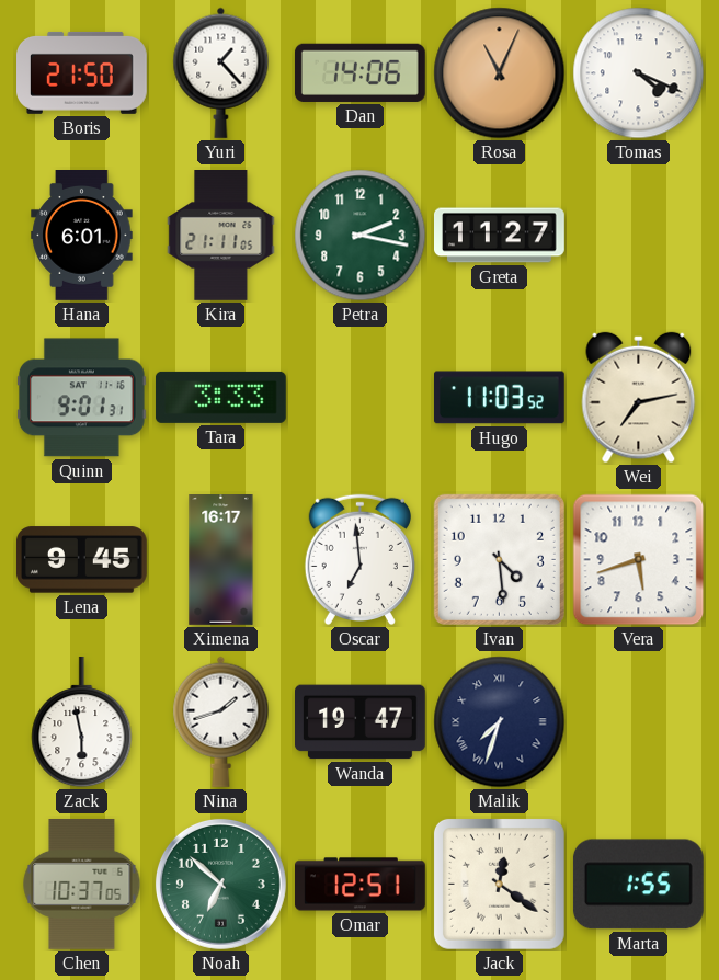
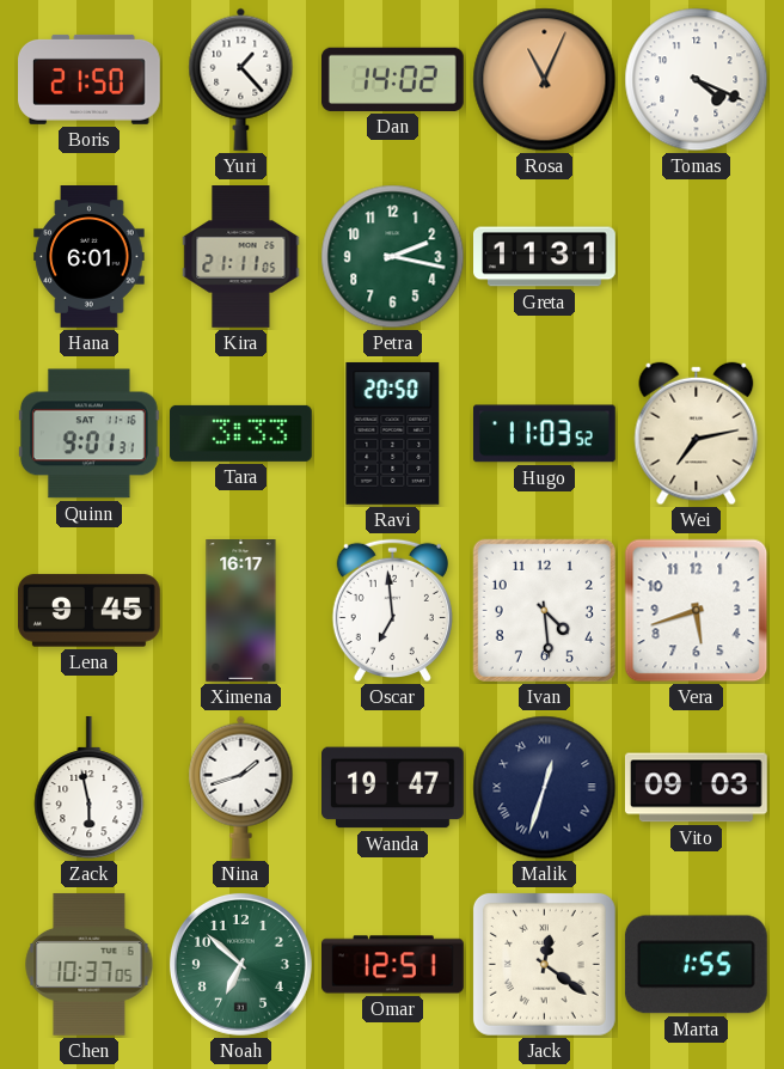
Dan: 14:06 -> 14:02 (392, 79)
Greta: 11:27 -> 11:31 (545, 257)
Ravi: none -> 20:50 (393, 433)
Malik: 7:33 -> 12:33 (545, 788)
Vito: none -> 09:03 (696, 788)
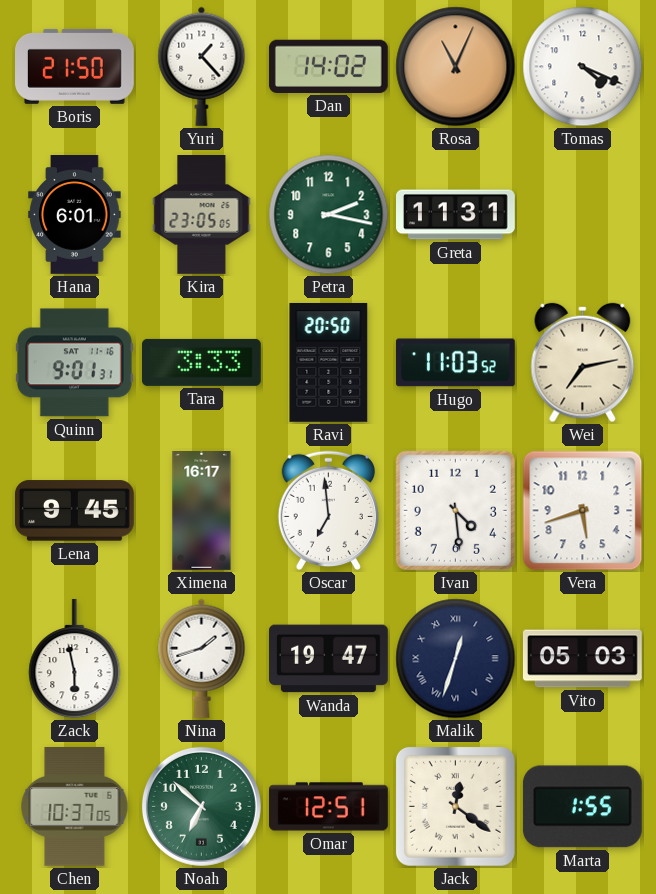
Kira: 21:11 -> 23:05 (202, 215)
Vito: 09:03 -> 05:03 (582, 659)
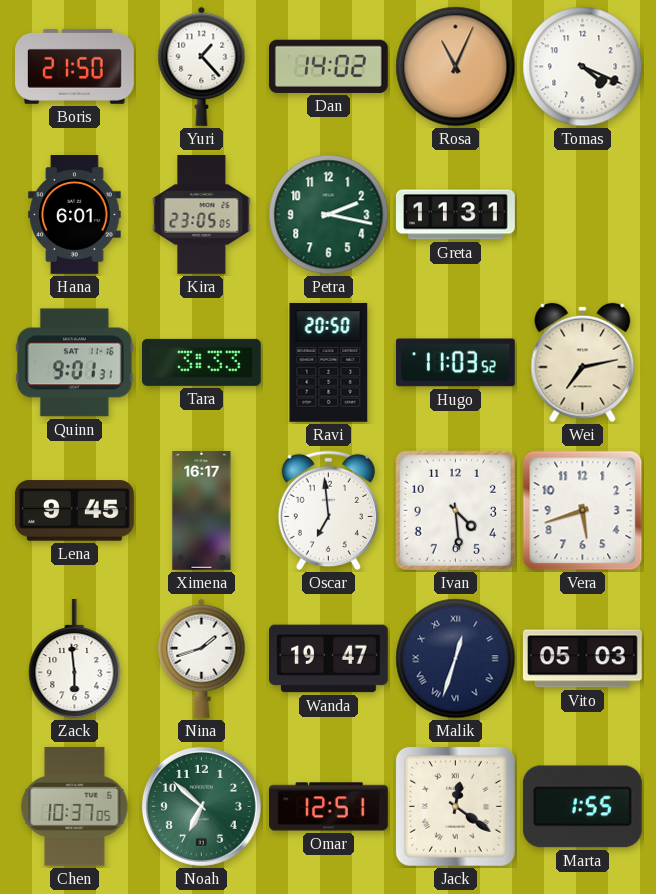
Zack: 5:58 -> 5:59 (75, 659)
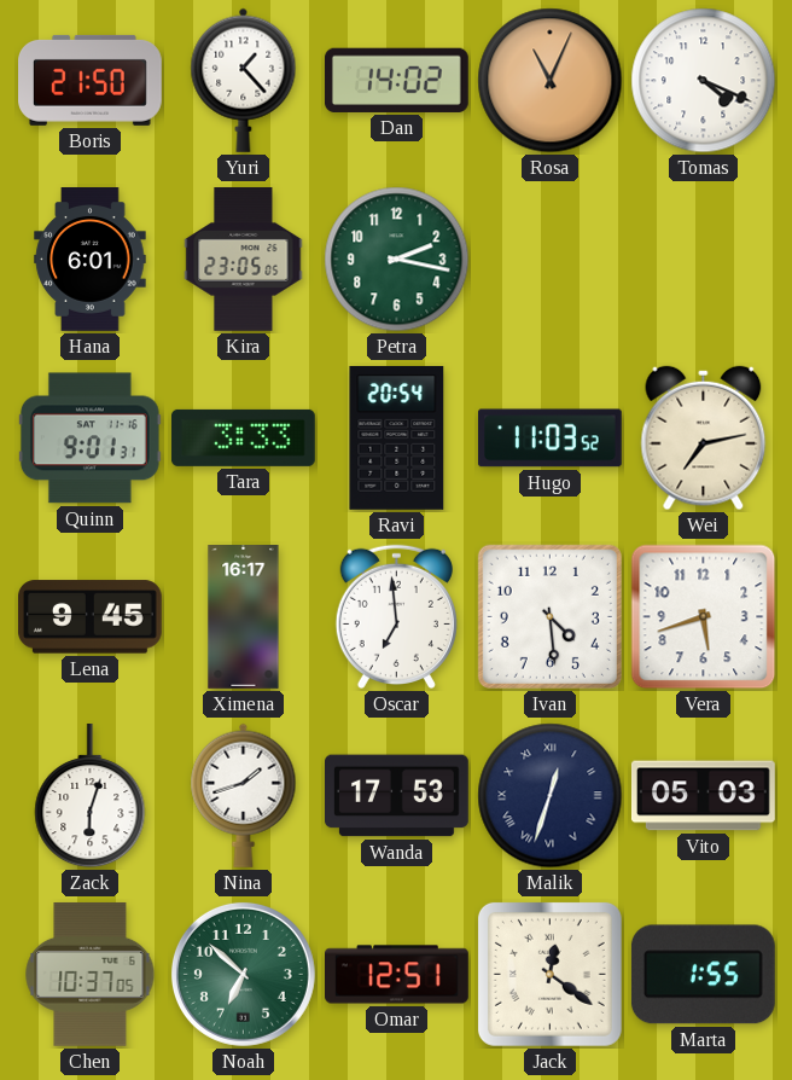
Greta: 11:31 -> none (456, 215)
Ravi: 20:50 -> 20:54 (397, 437)
Zack: 5:59 -> 6:03 (91, 796)
Wanda: 19:47 -> 17:53 (397, 796)
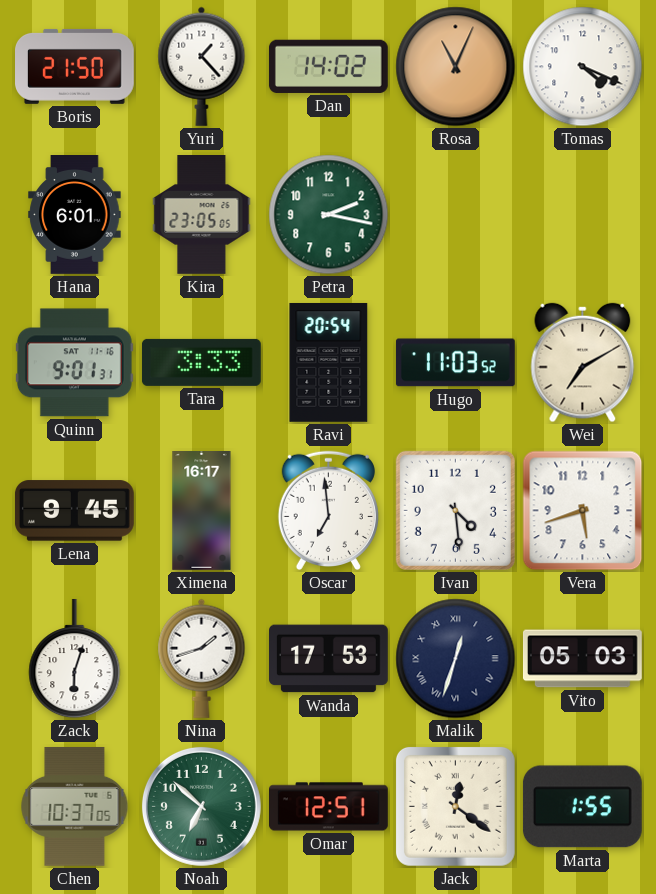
Wei: 7:13 -> 7:10 (583, 363)
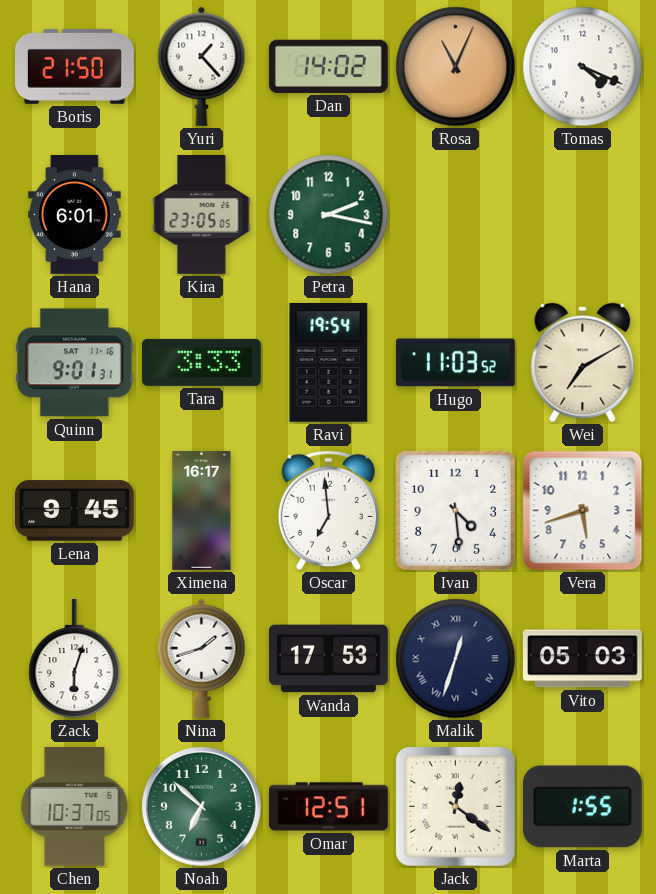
Ravi: 20:54 -> 19:54 (329, 362)
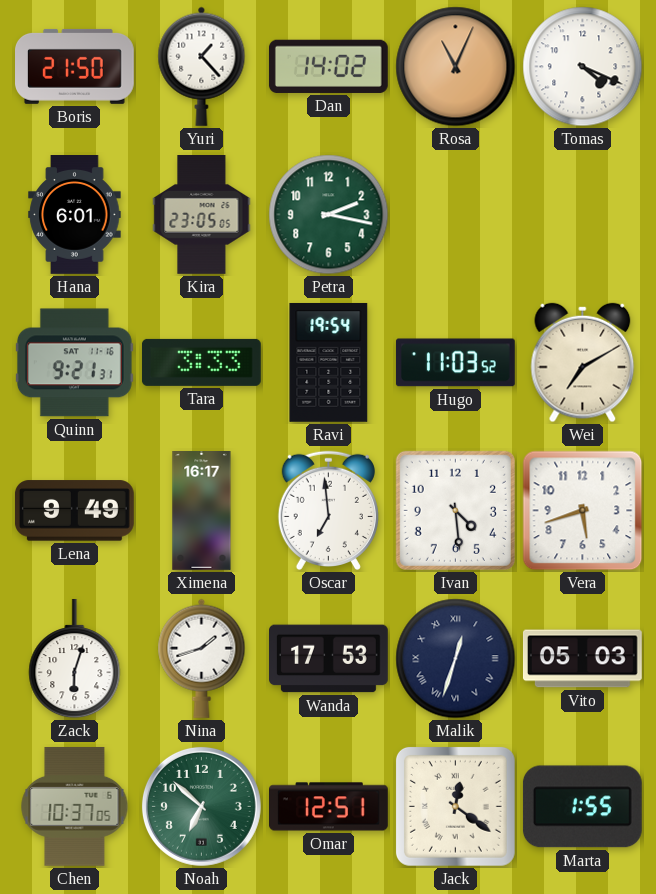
Quinn: 9:01 -> 9:21 (74, 363)
Lena: 9:45 -> 9:49 (74, 511)
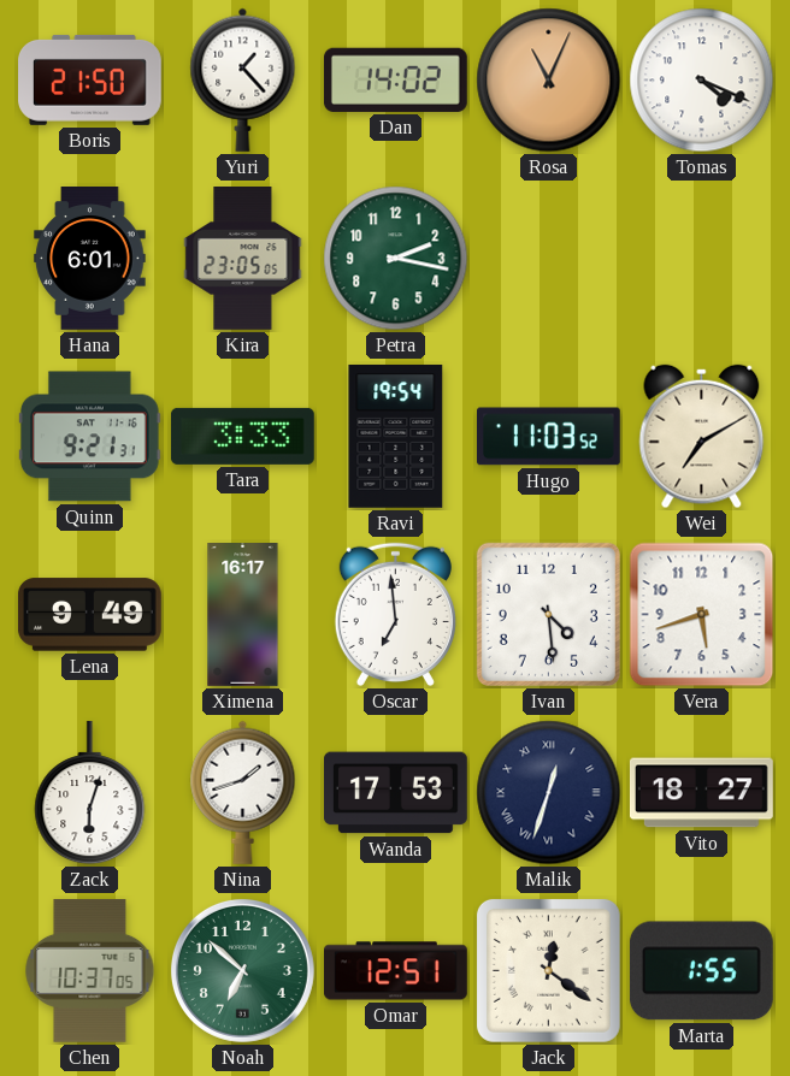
Vito: 05:03 -> 18:27 (701, 793)
